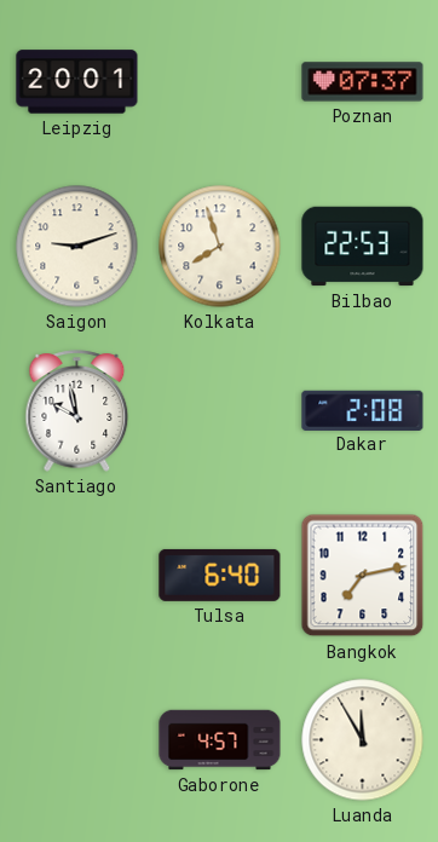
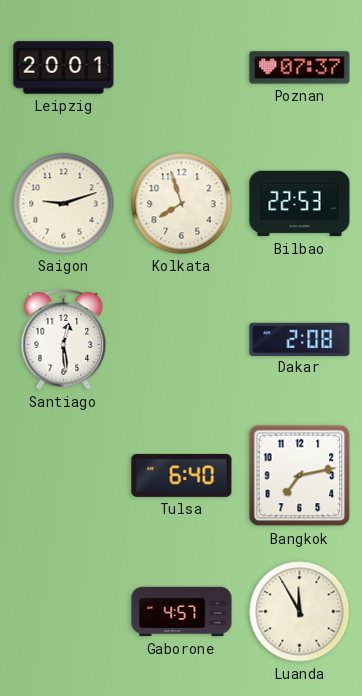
Santiago: 9:58 -> 12:29 (64, 340)
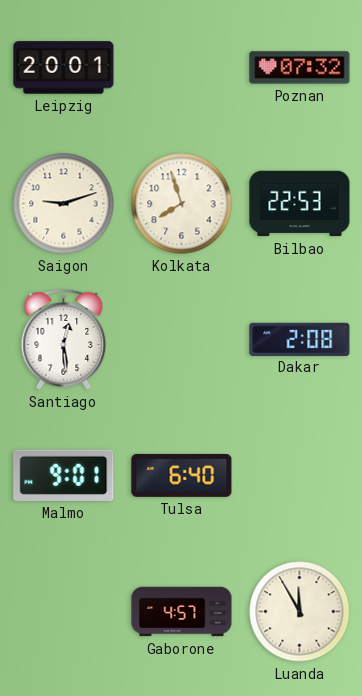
Poznan: 07:37 -> 07:32 (300, 68)
Malmo: none -> 9:01 (64, 475)
Bangkok: 7:13 -> none (300, 476)
